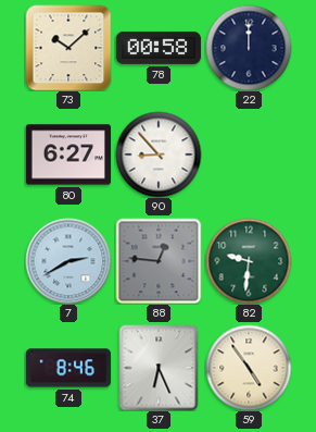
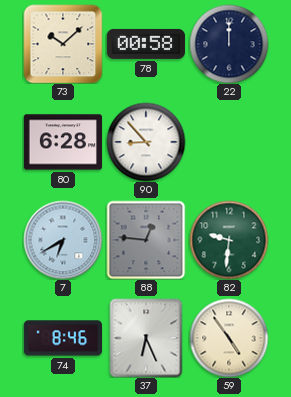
80: 6:27 -> 6:28 (62, 142)
7: 2:40 -> 6:40 (63, 240)
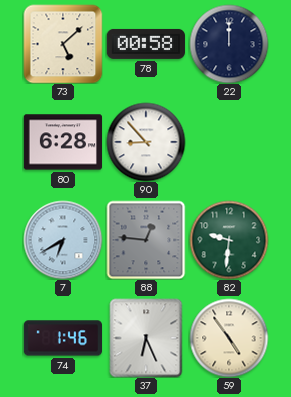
73: 10:08 -> 5:08 (63, 44)
74: 8:46 -> 1:46 (62, 338)
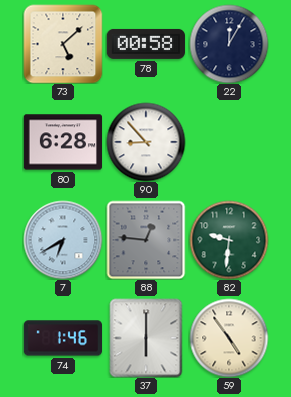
22: 12:00 -> 12:05 (229, 44)
37: 6:26 -> 6:00 (146, 338)
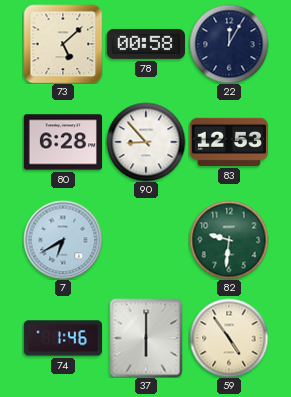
83: none -> 12:53 (229, 142)
88: 12:46 -> none (146, 240)
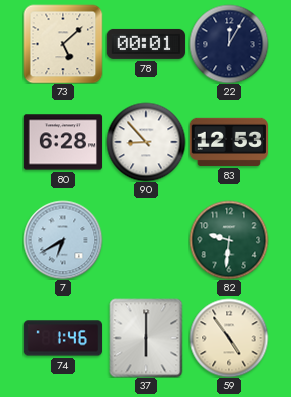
78: 00:58 -> 00:01 (145, 44)
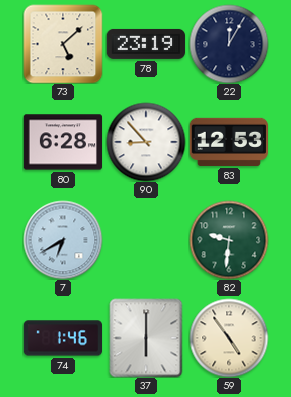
78: 00:01 -> 23:19 (145, 44)
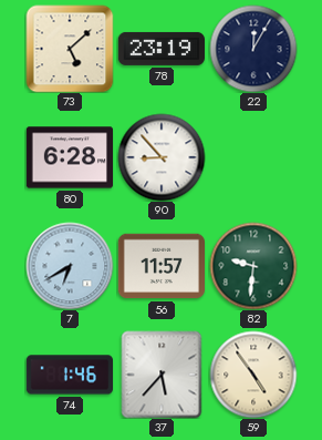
83: 12:53 -> none (229, 142)
56: none -> 11:57 (160, 266)
37: 6:00 -> 5:37 (162, 375)
